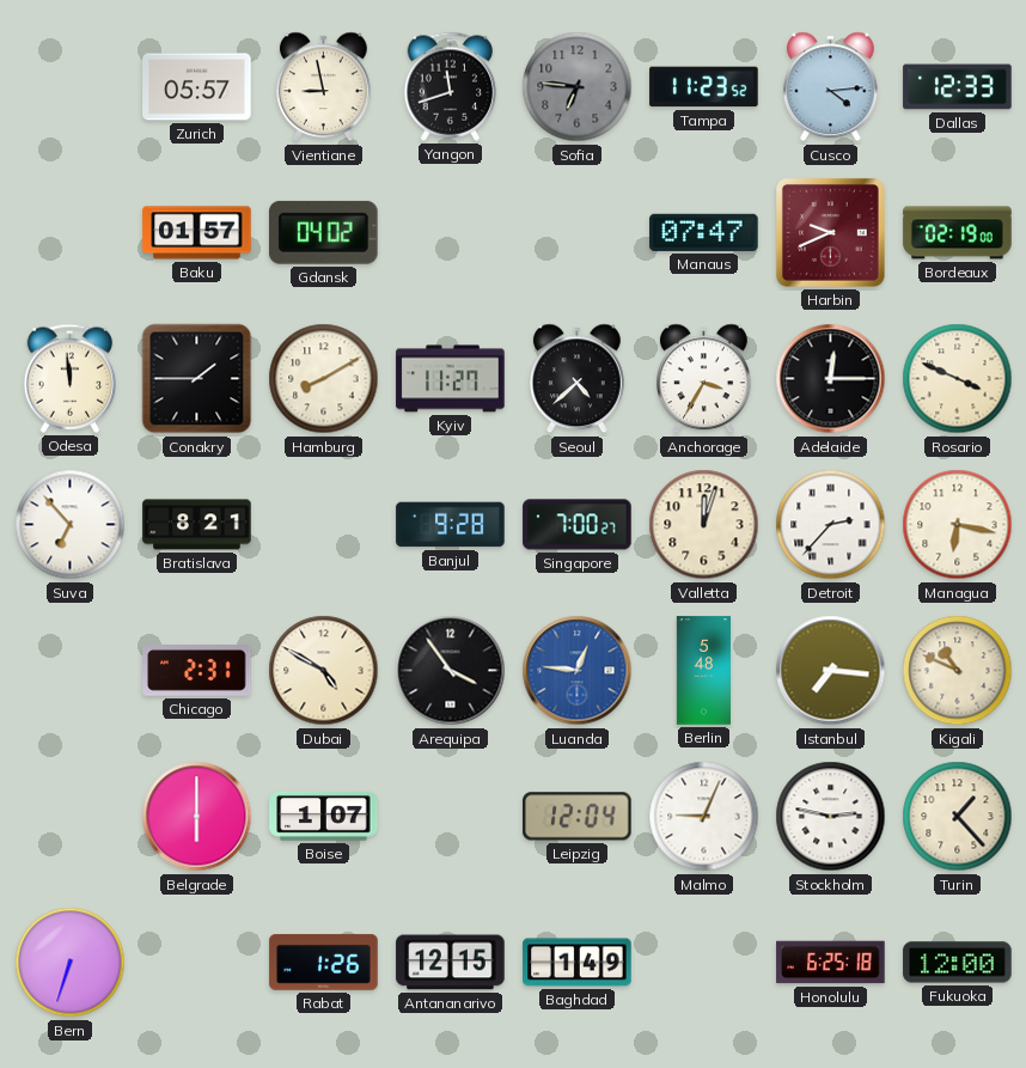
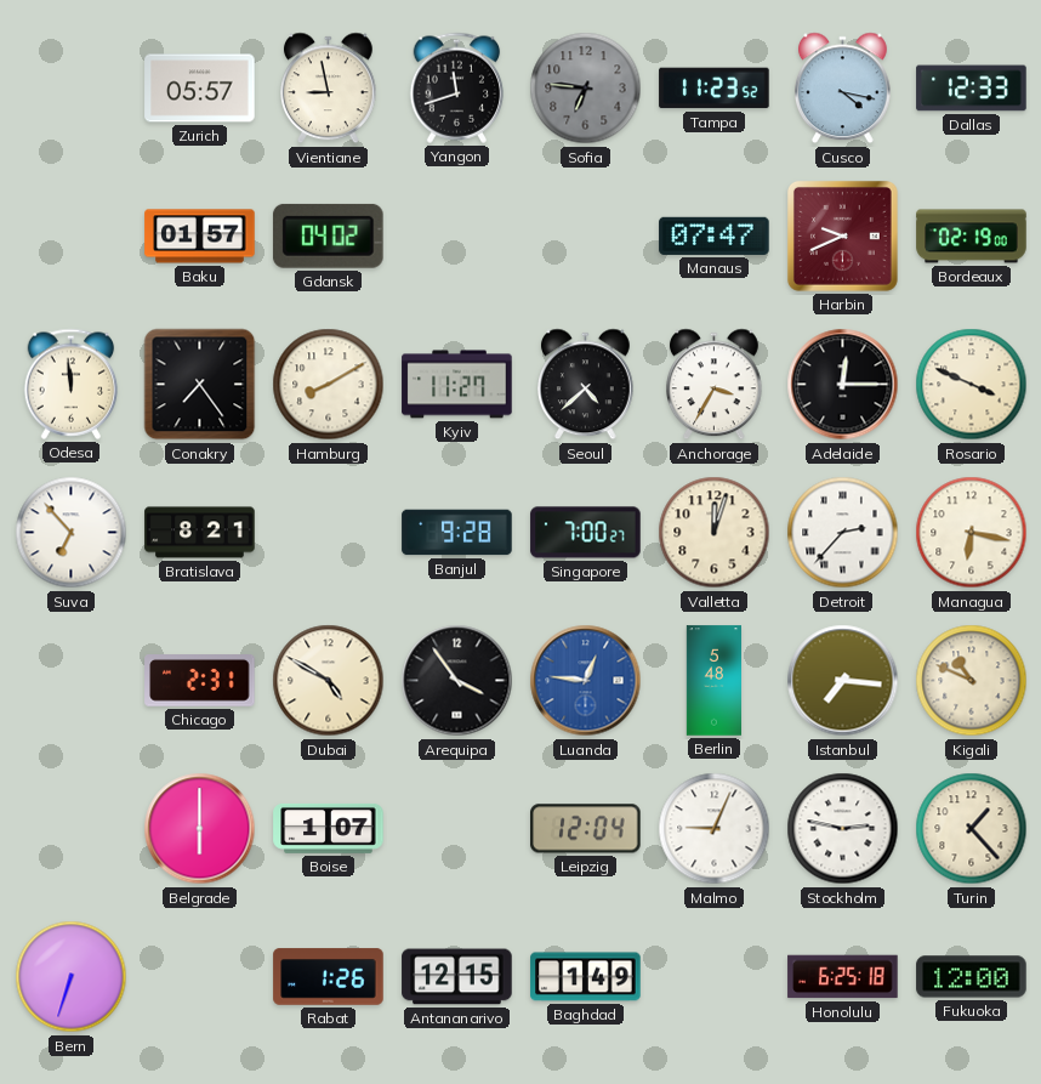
Cusco: 4:14 -> 4:17 (843, 89)
Conakry: 1:45 -> 7:24 (200, 385)
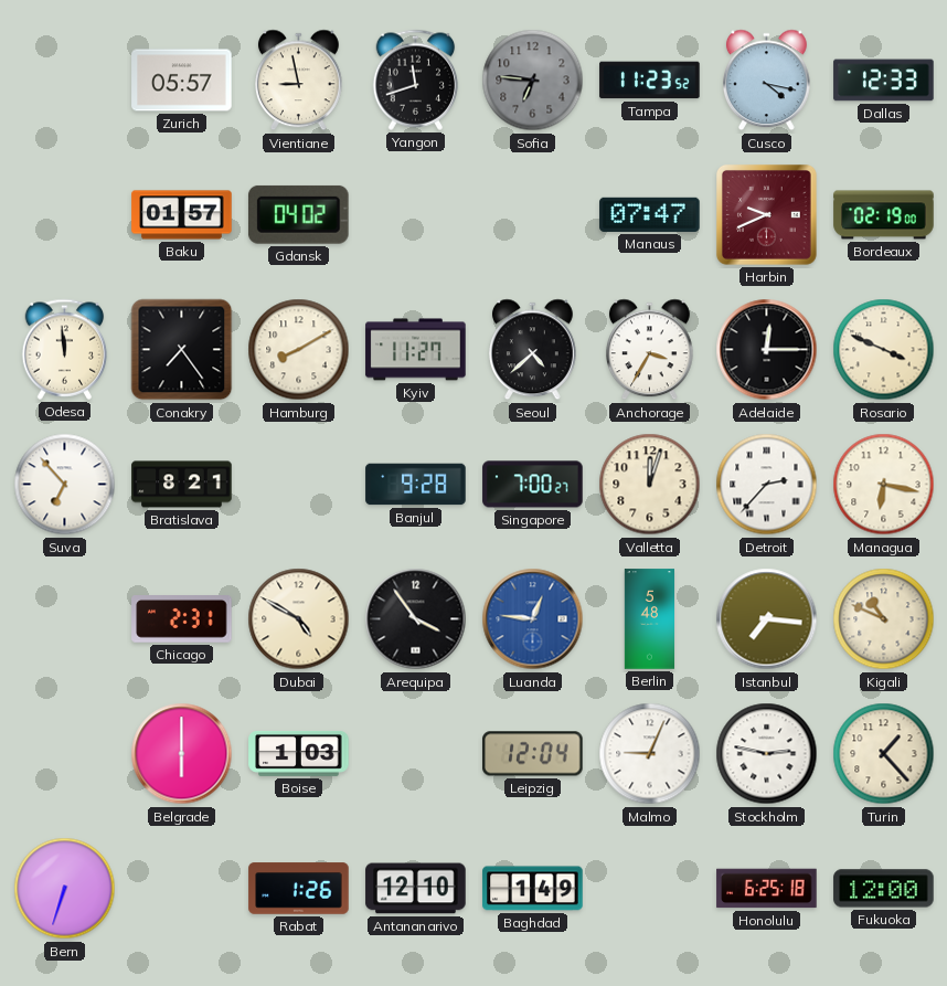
Boise: 1:07 -> 1:03 (299, 753)
Antananarivo: 12:15 -> 12:10 (416, 889)
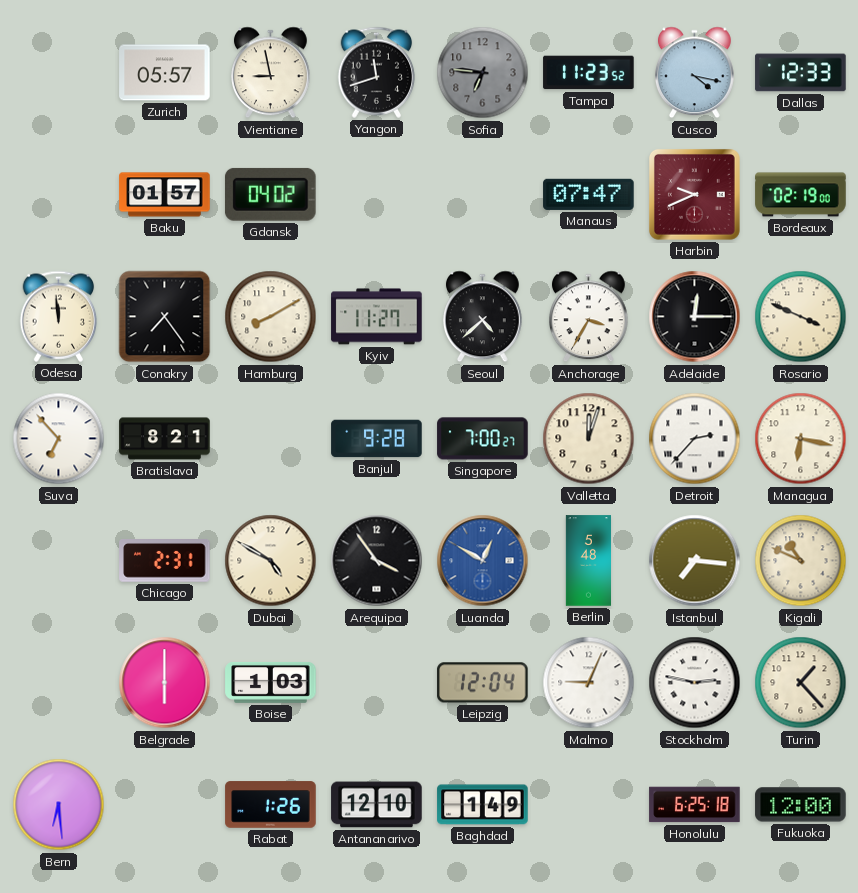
Luanda: 12:46 -> 12:50 (483, 561)
Bern: 6:33 -> 6:29 (59, 805)
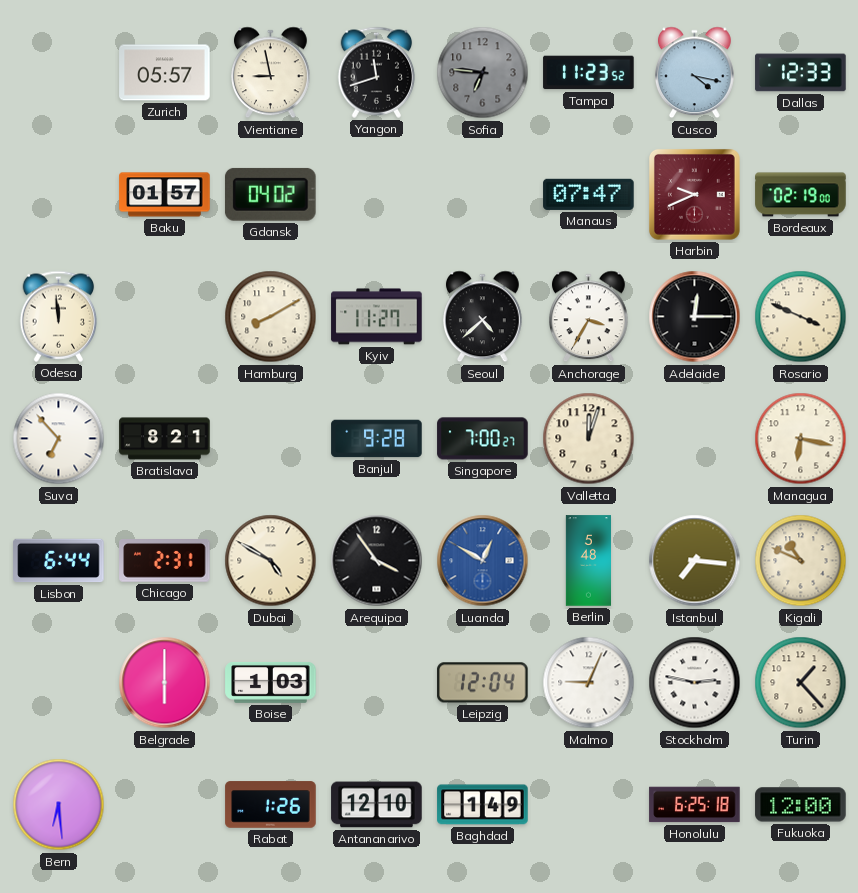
Conakry: 7:24 -> none (165, 317)
Detroit: 2:37 -> none (695, 439)
Lisbon: none -> 6:44 (59, 561)
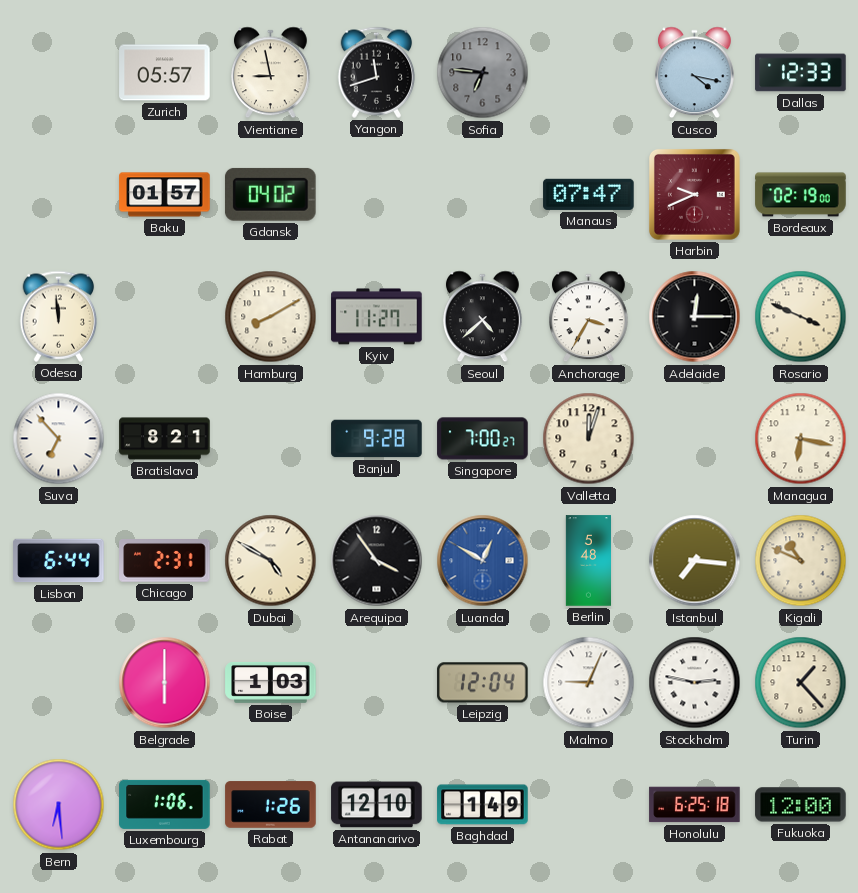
Tampa: 11:23 -> none (589, 73)
Luxembourg: none -> 1:06 (165, 804)
